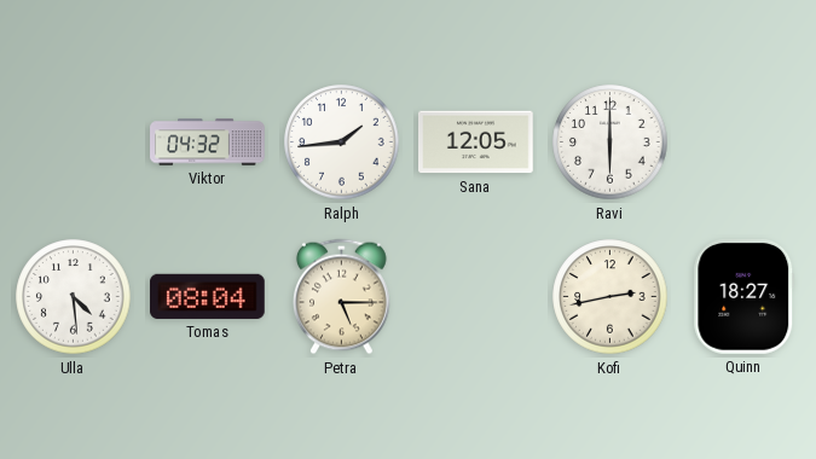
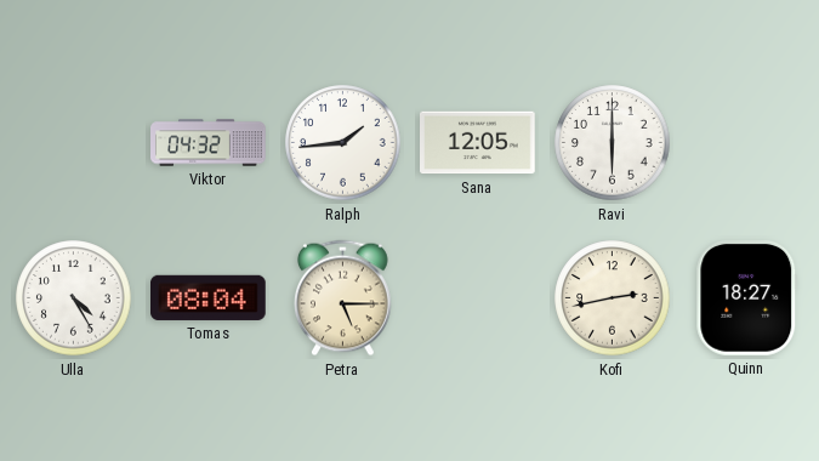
Ulla: 4:29 -> 4:25 (74, 298)
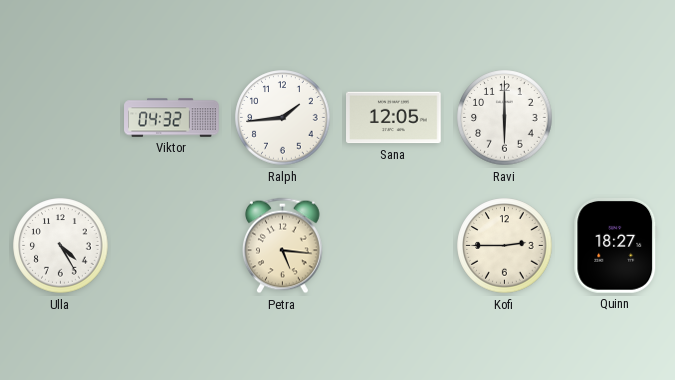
Tomas: 08:04 -> none (209, 297)
Petra: 5:15 -> 5:16 (283, 246)
Kofi: 2:43 -> 2:45 (505, 246)
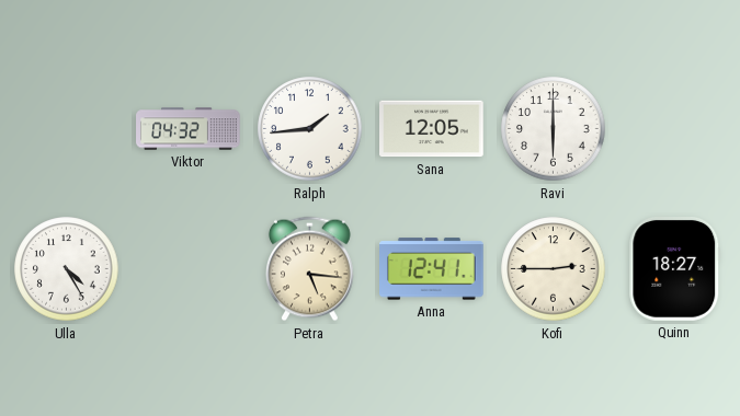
Anna: none -> 12:41 (432, 269)
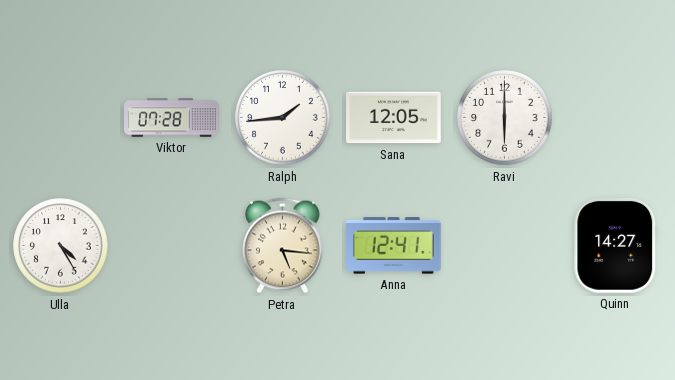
Viktor: 04:32 -> 07:28 (172, 118)
Kofi: 2:45 -> none (554, 269)
Quinn: 18:27 -> 14:27 (616, 246)
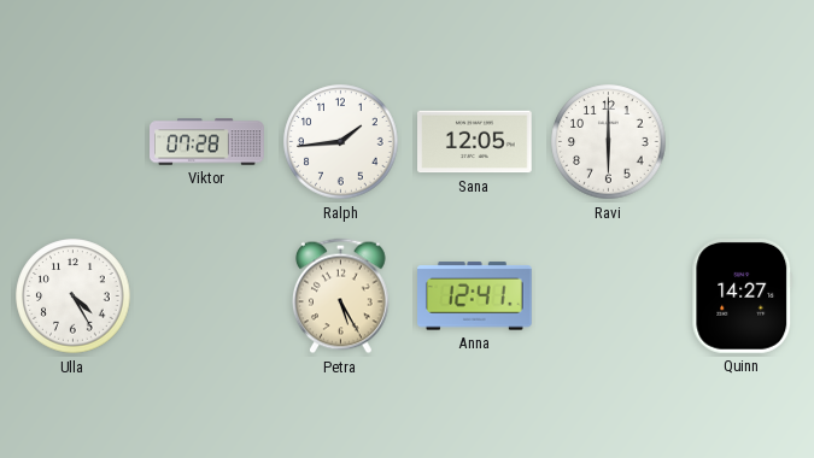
Petra: 5:16 -> 5:25 (341, 296)
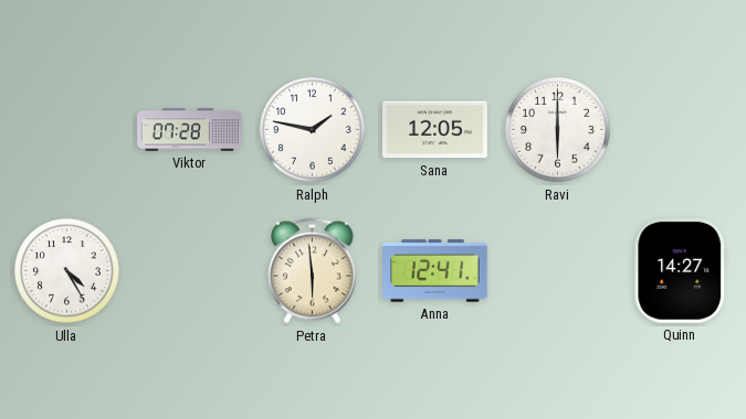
Ralph: 1:44 -> 1:47 (313, 130)
Petra: 5:25 -> 5:59 (313, 271)
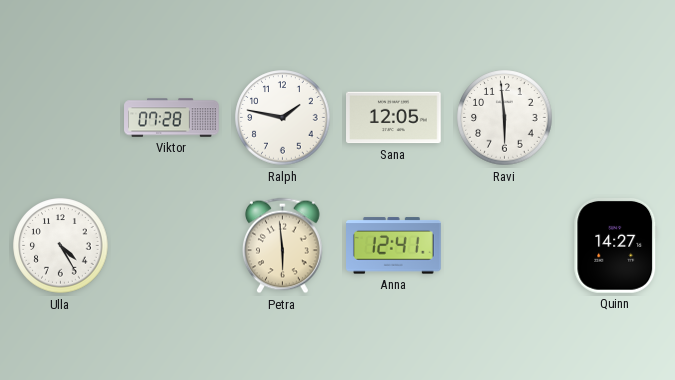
Ravi: 6:00 -> 5:59 (505, 118)
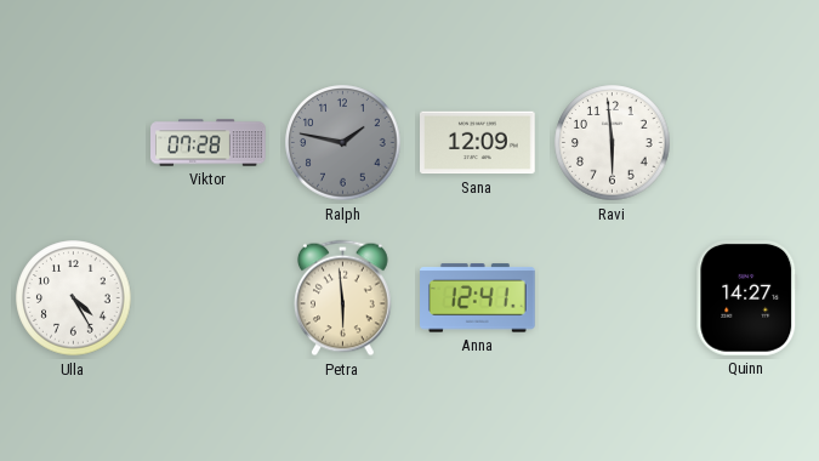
Ralph dial: white -> grey (343, 143)
Sana: 12:05 -> 12:09 (478, 143)
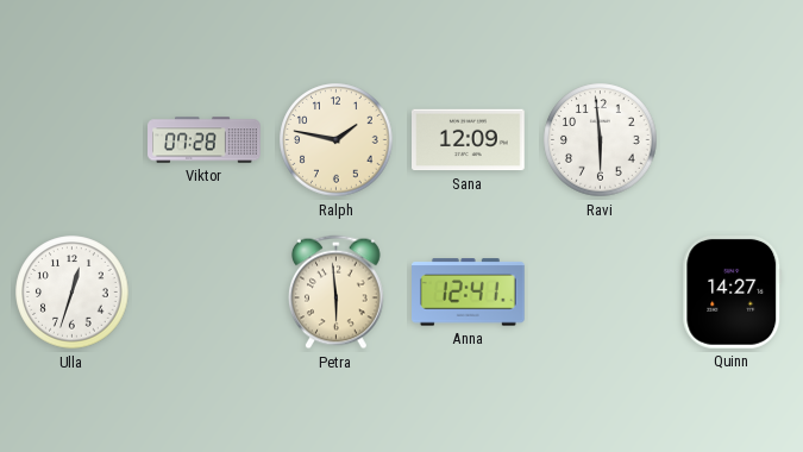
Ralph dial: grey -> cream (337, 140)
Ulla: 4:25 -> 12:33 (73, 293)
